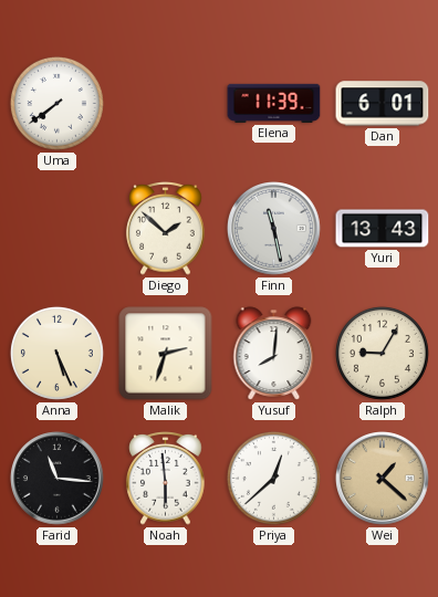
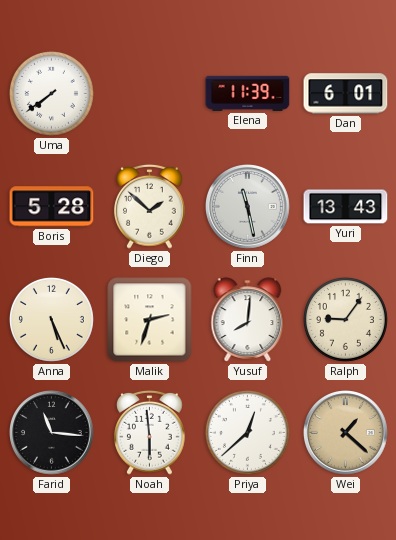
Boris: none -> 5:28 (52, 207)
Ralph: 9:05 -> 9:06 (345, 319)
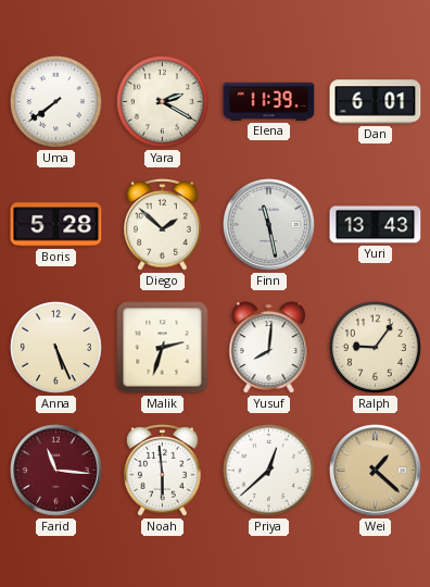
Yara: none -> 2:20 (162, 101)
Farid dial: black -> burgundy (56, 471)
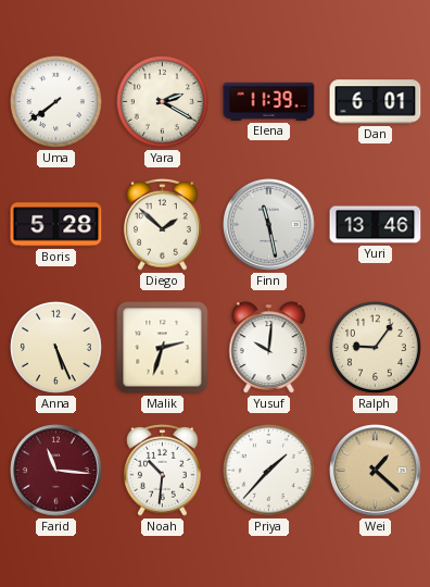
Yuri: 13:43 -> 13:46 (376, 225)
Yusuf: 8:01 -> 10:01 (269, 348)
Noah: 5:59 -> 10:31 (163, 470)
Priya: 12:38 -> 1:37 (268, 470)
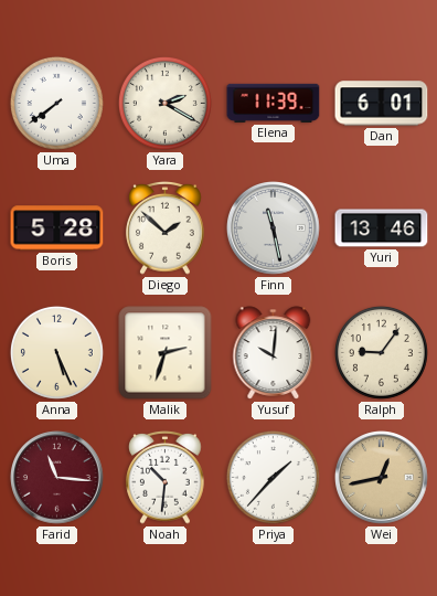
Wei: 1:22 -> 12:43 (382, 478)
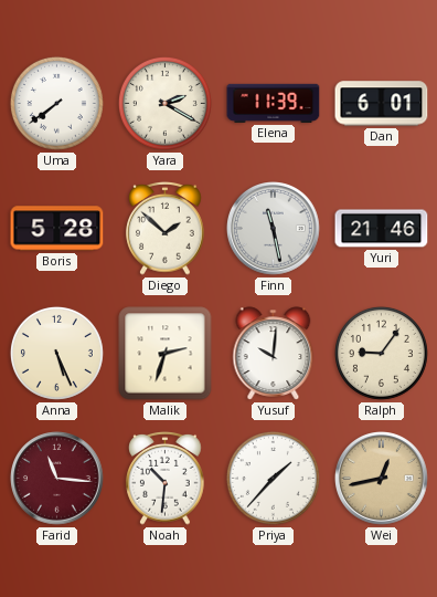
Yuri: 13:46 -> 21:46 (382, 229)
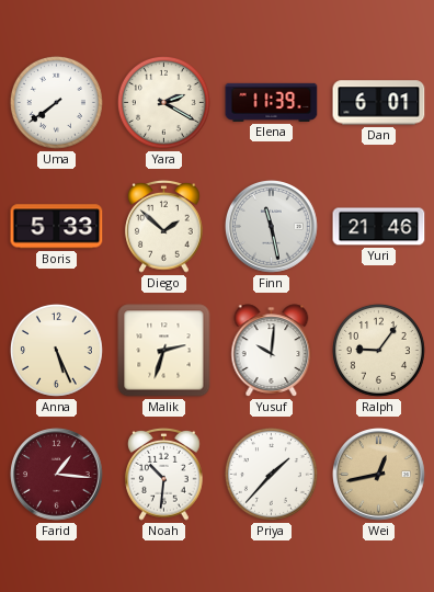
Boris: 5:28 -> 5:33 (57, 227)
Farid: 11:16 -> 1:16 (57, 475)
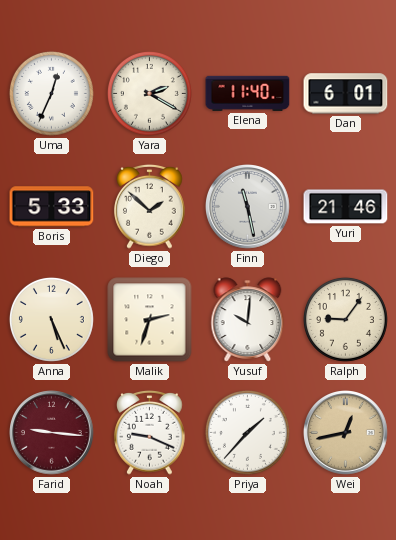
Uma: 7:39 -> 12:34 (51, 93)
Elena: 11:39 -> 11:40 (248, 93)
Farid: 1:16 -> 9:16 (52, 433)
Noah: 10:31 -> 9:19 (150, 432)
